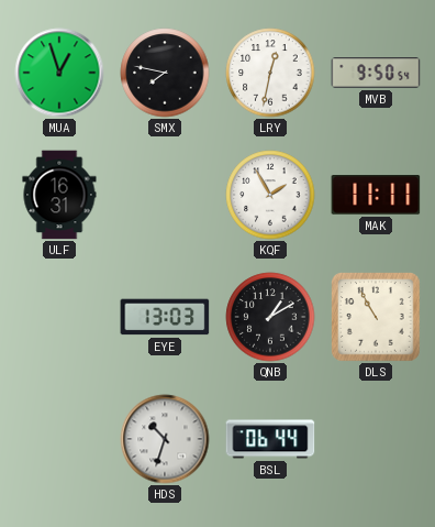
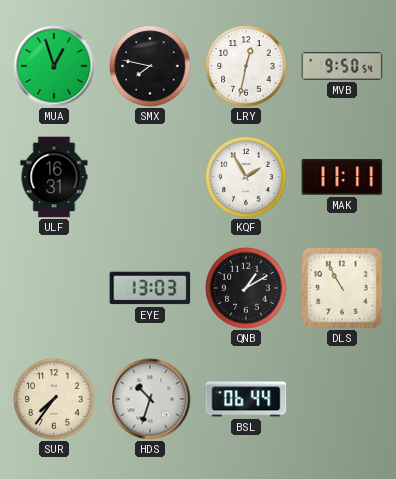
SUR: none -> 7:36 (54, 399)
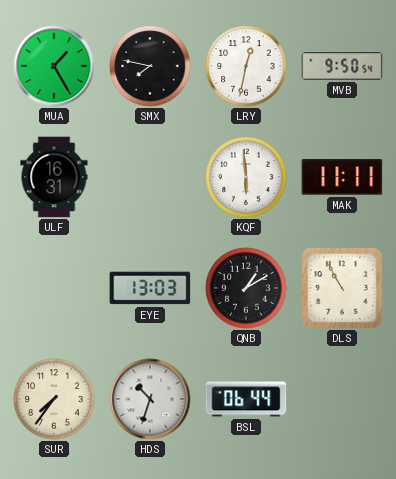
MUA: 12:57 -> 1:25 (54, 66)
KQF: 1:55 -> 5:59 (246, 177)
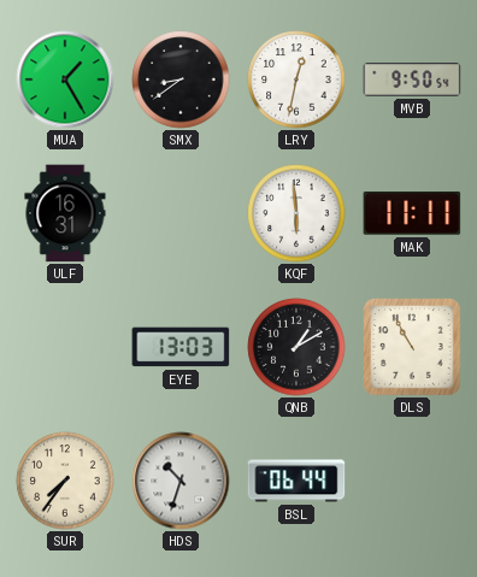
SMX: 7:47 -> 8:39 (181, 80)
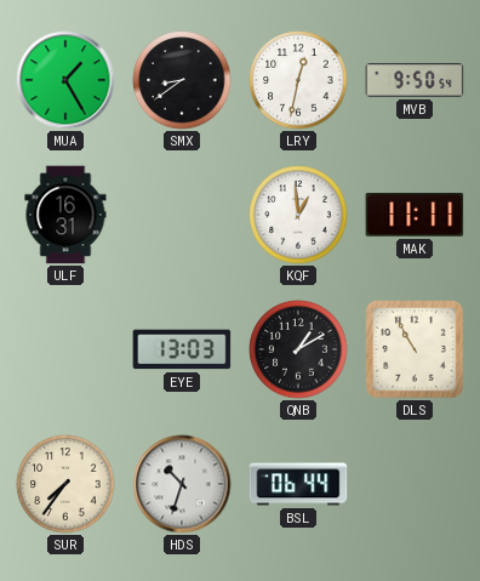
KQF: 5:59 -> 12:59 (298, 215)
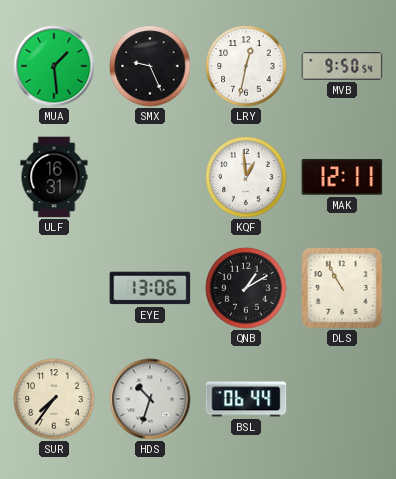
MUA: 1:25 -> 1:29 (54, 66)
SMX: 8:39 -> 9:26 (150, 66)
MAK: 11:11 -> 12:11 (342, 178)
EYE: 13:03 -> 13:06 (150, 288)
